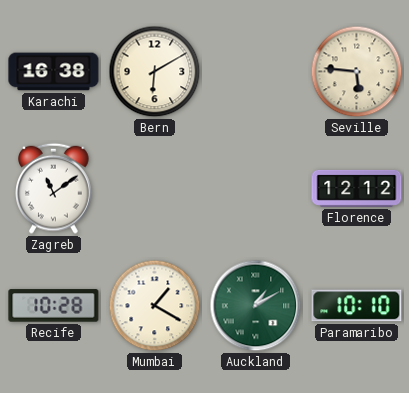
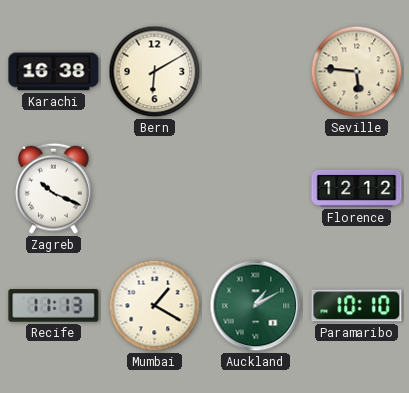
Zagreb: 11:09 -> 10:19 (54, 188)
Recife: 10:28 -> 11:13 (54, 306)
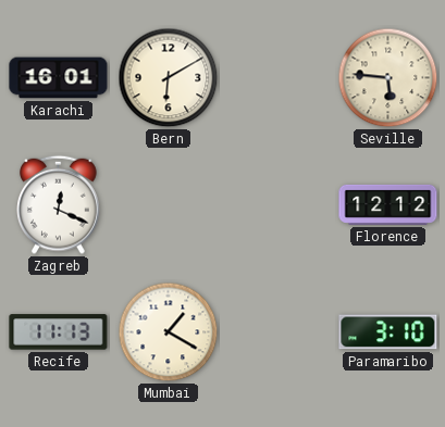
Karachi: 16:38 -> 16:01 (59, 78)
Zagreb: 10:19 -> 12:19 (59, 204)
Auckland: 1:10 -> none (256, 306)
Paramaribo: 10:10 -> 3:10 (388, 332)
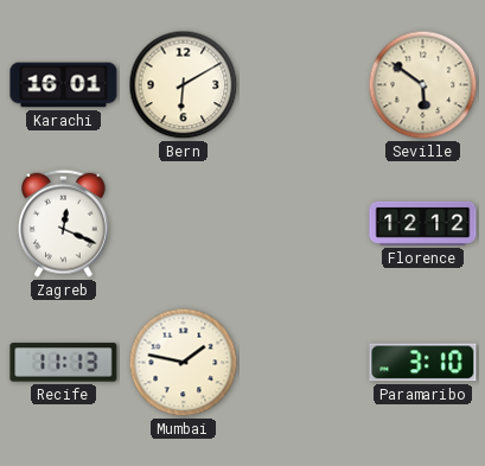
Seville: 5:46 -> 5:51 (423, 85)
Mumbai: 1:20 -> 1:47 (184, 363)
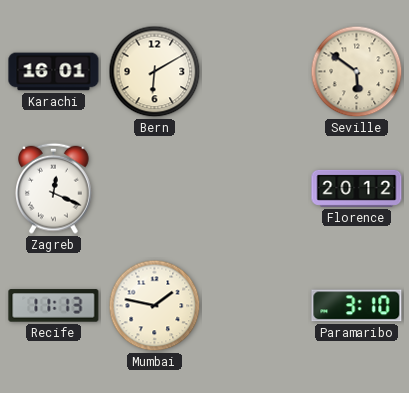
Florence: 12:12 -> 20:12 (357, 188)
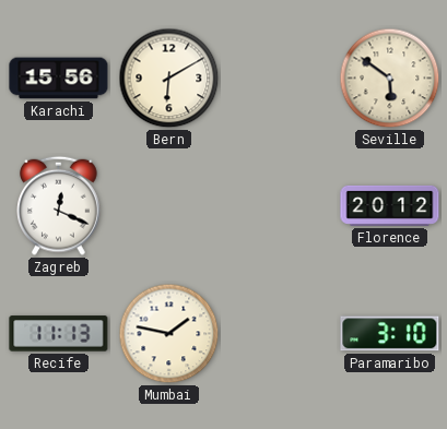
Karachi: 16:01 -> 15:56 (59, 79)
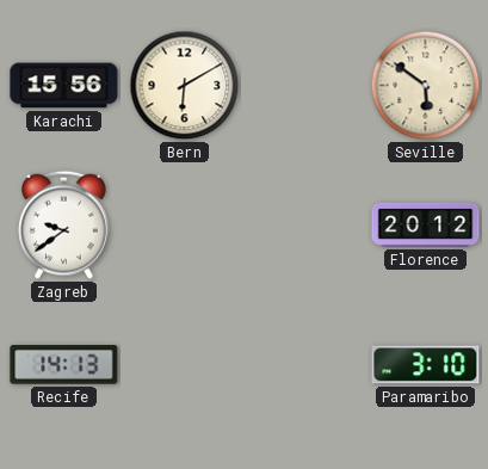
Zagreb: 12:19 -> 9:39 (64, 224)
Recife: 11:13 -> 14:13 (64, 365)
Mumbai: 1:47 -> none (169, 334)
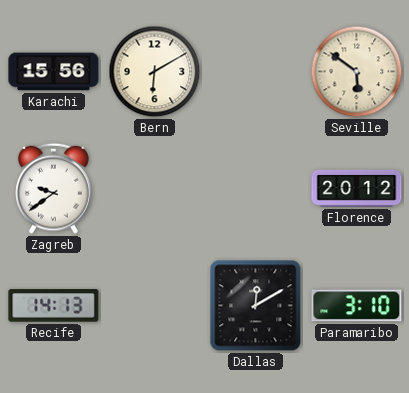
Dallas: none -> 12:10 (256, 306)
